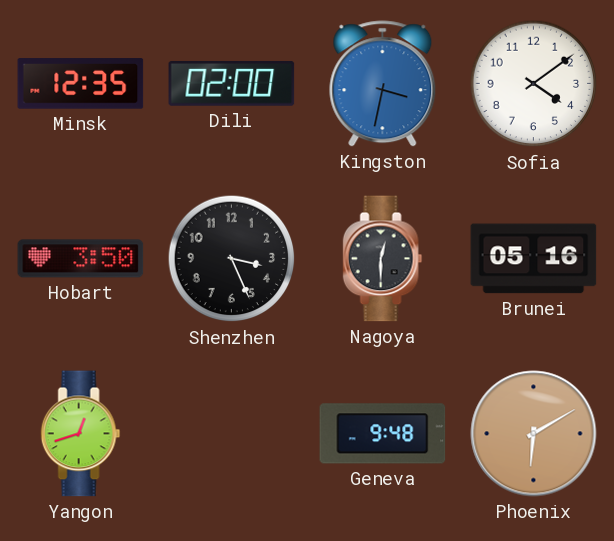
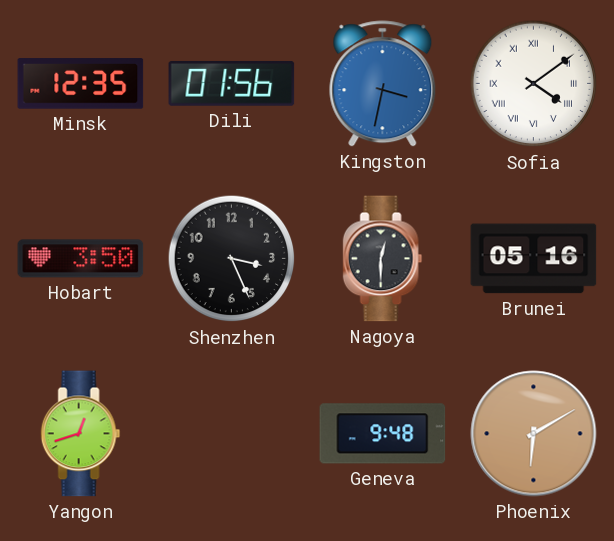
Dili: 02:00 -> 01:56 (232, 83)
Sofia numerals: Arabic -> Roman (534, 84)
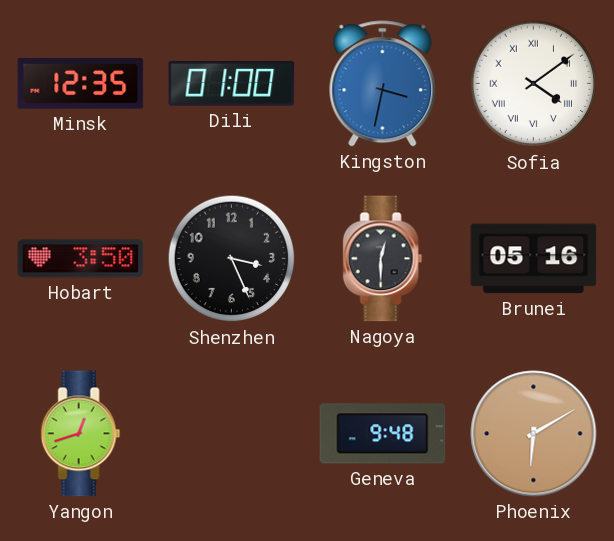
Dili: 01:56 -> 01:00 (232, 83)
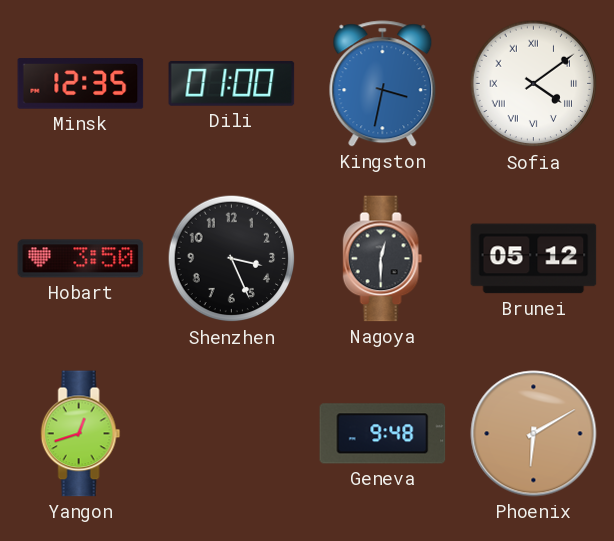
Brunei: 05:16 -> 05:12 (534, 259)
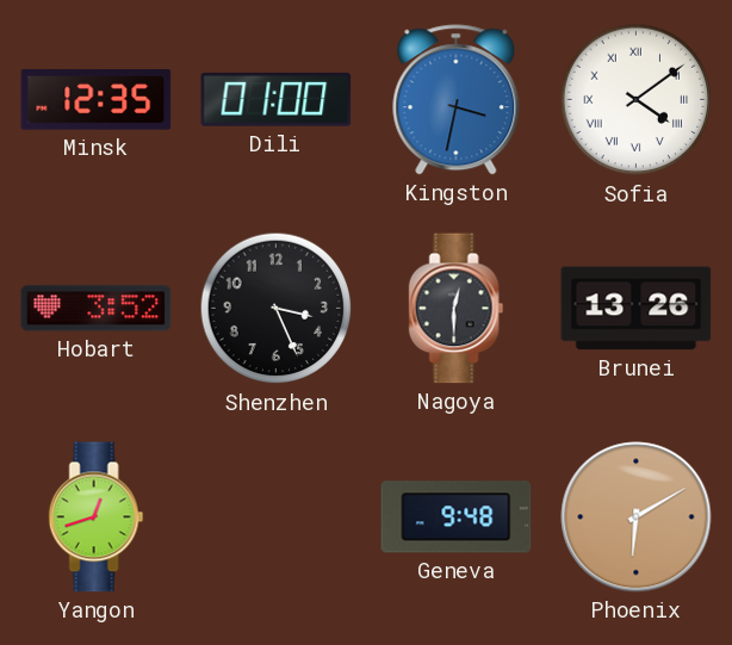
Hobart: 3:50 -> 3:52 (97, 309)
Brunei: 05:12 -> 13:26 (637, 309)
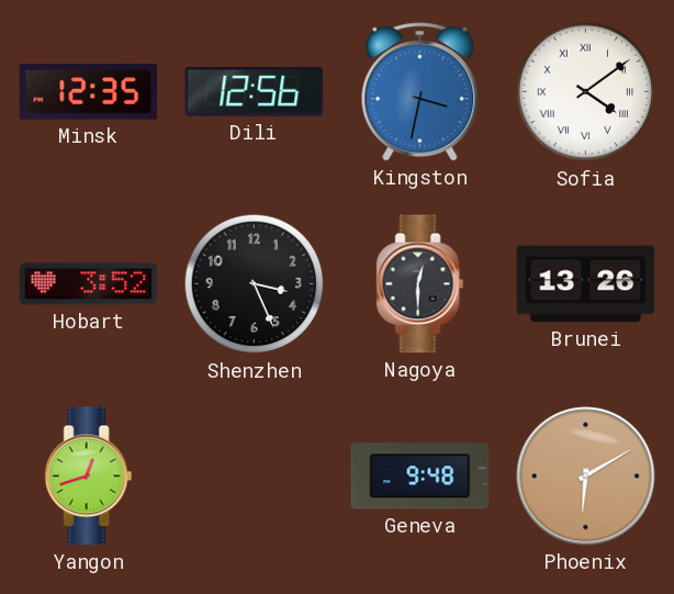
Dili: 01:00 -> 12:56 (255, 91)
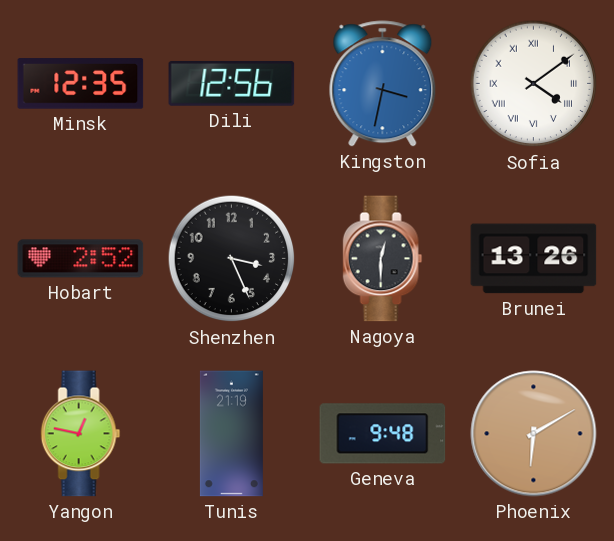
Hobart: 3:52 -> 2:52 (81, 259)
Yangon: 12:42 -> 12:47 (81, 434)
Tunis: none -> 21:19 (231, 434)
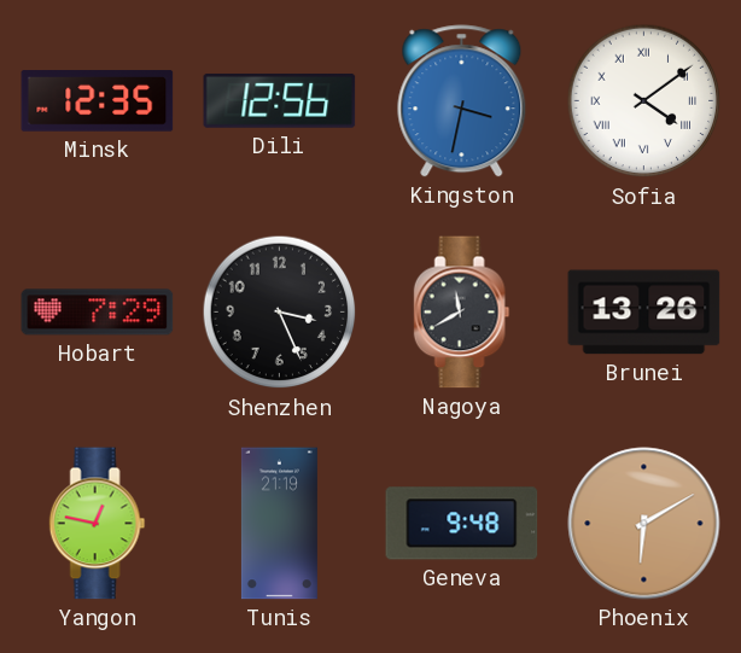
Hobart: 2:52 -> 7:29 (98, 313)
Nagoya: 12:30 -> 11:40 (462, 313)
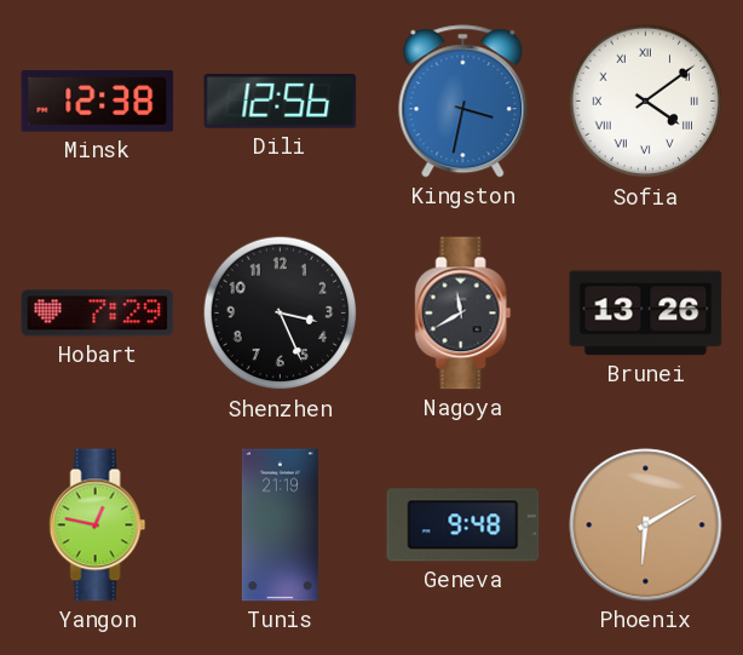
Minsk: 12:35 -> 12:38 (98, 102)
